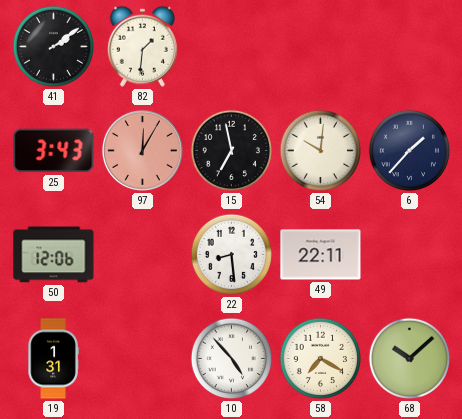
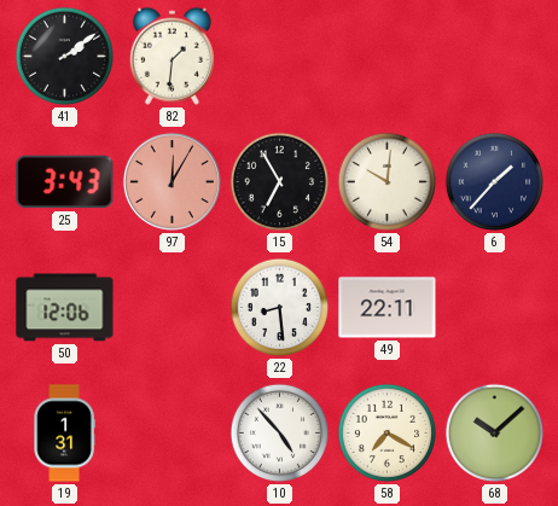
15: 6:58 -> 6:55 (280, 182)
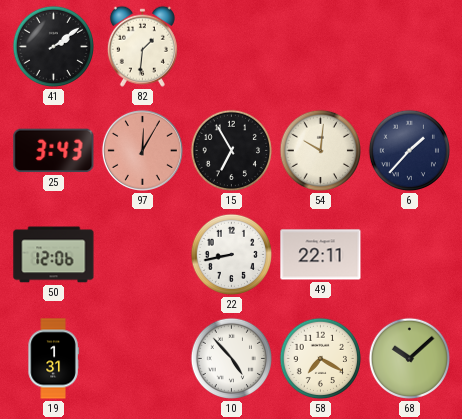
22: 8:29 -> 8:43 (232, 255)
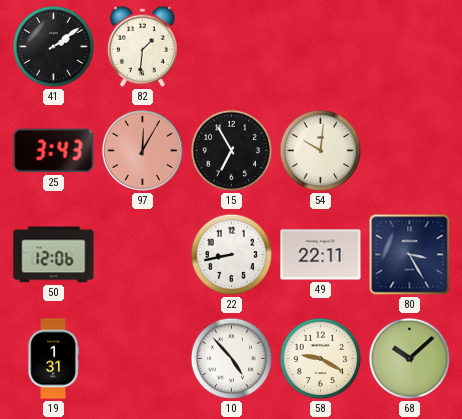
6: 1:37 -> none (410, 151)
80: none -> 3:25 (410, 255)
58: 7:20 -> 9:20 (321, 359)
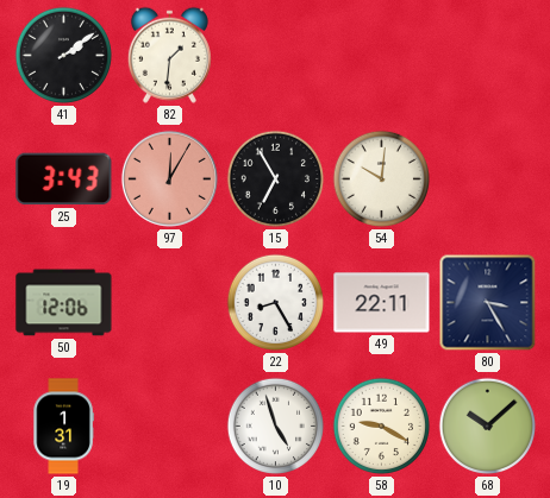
22: 8:43 -> 8:25 (276, 303)
10: 4:53 -> 4:57 (276, 427)
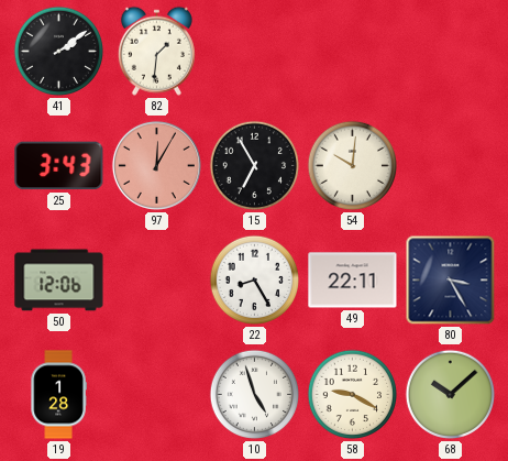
19: 1:31 -> 1:28 (58, 395)
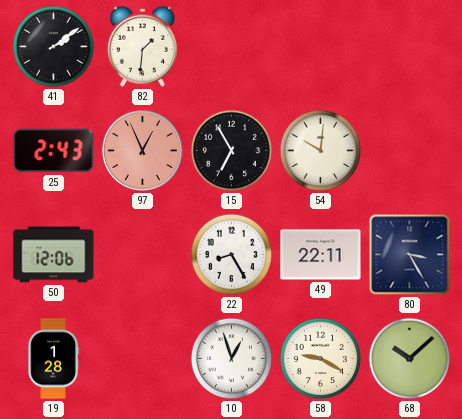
25: 3:43 -> 2:43 (54, 151)
97: 12:05 -> 12:56 (142, 150)
10: 4:57 -> 12:57 (232, 359)
